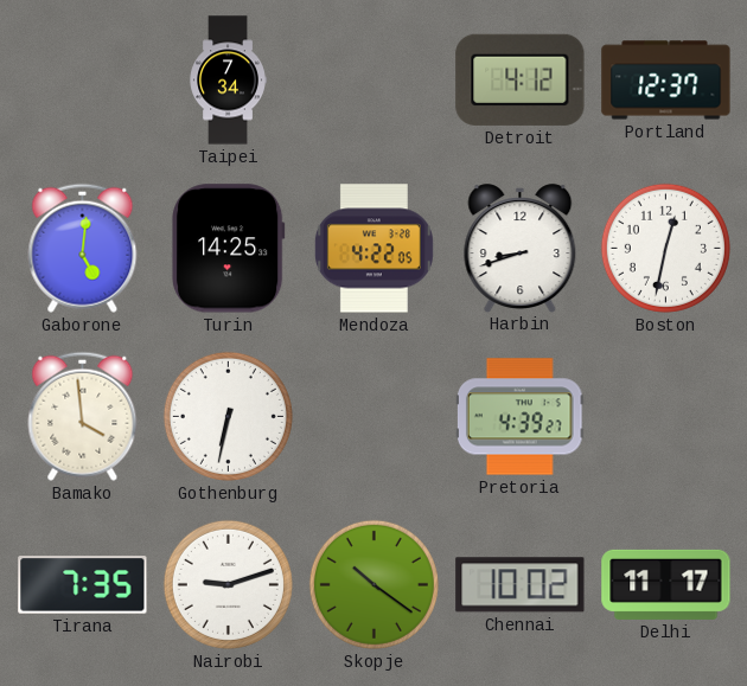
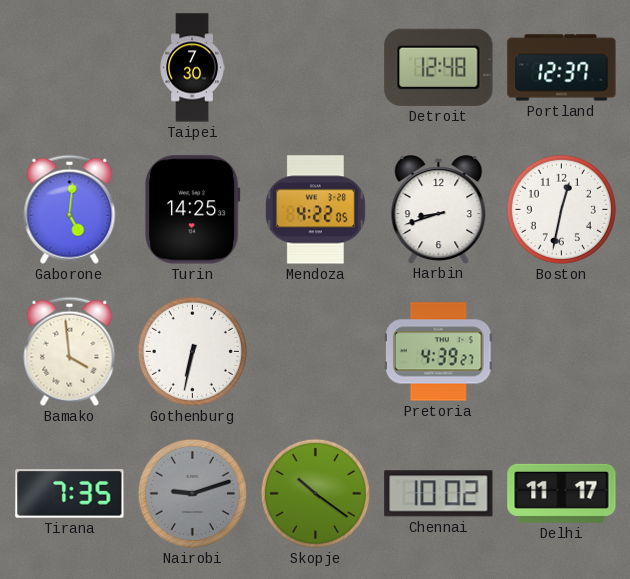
Taipei: 7:34 -> 7:30 (192, 68)
Detroit: 4:12 -> 12:48 (439, 67)
Nairobi dial: white -> grey (192, 493)
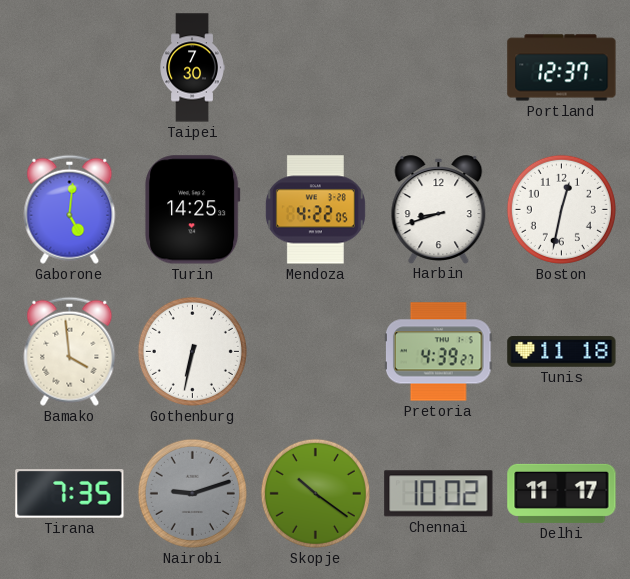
Detroit: 12:48 -> none (439, 67)
Tunis: none -> 11:18 (562, 352)
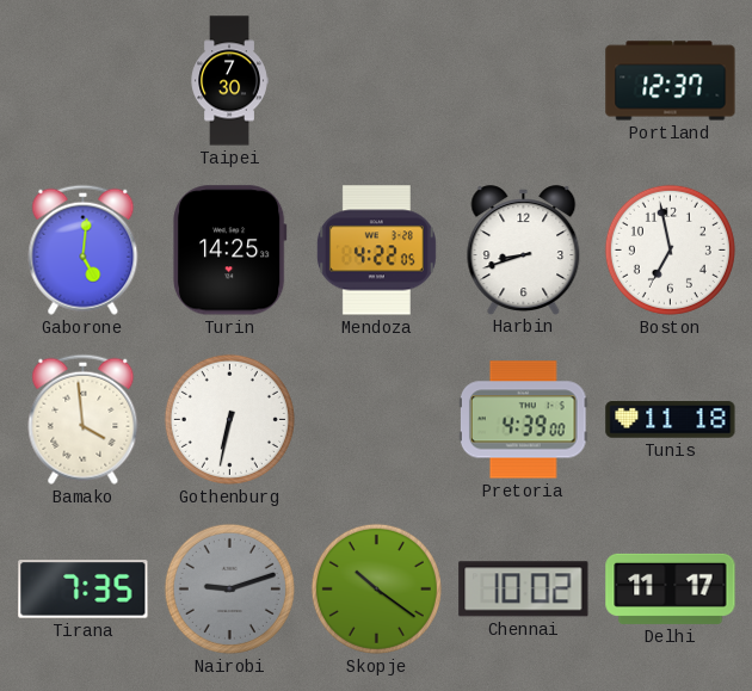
Boston: 12:32 -> 6:58 (670, 249)
Pretoria: 4:39:27 -> 4:39:00 (523, 420)
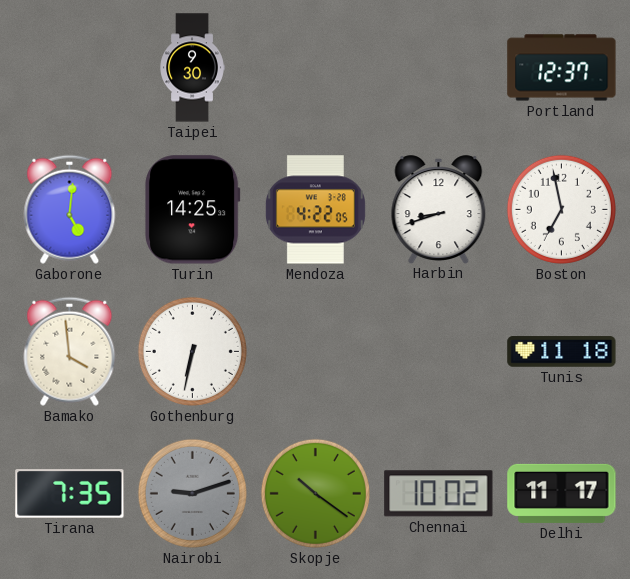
Taipei: 7:30 -> 9:30 (192, 68)
Pretoria: 4:39 -> none (523, 420)
